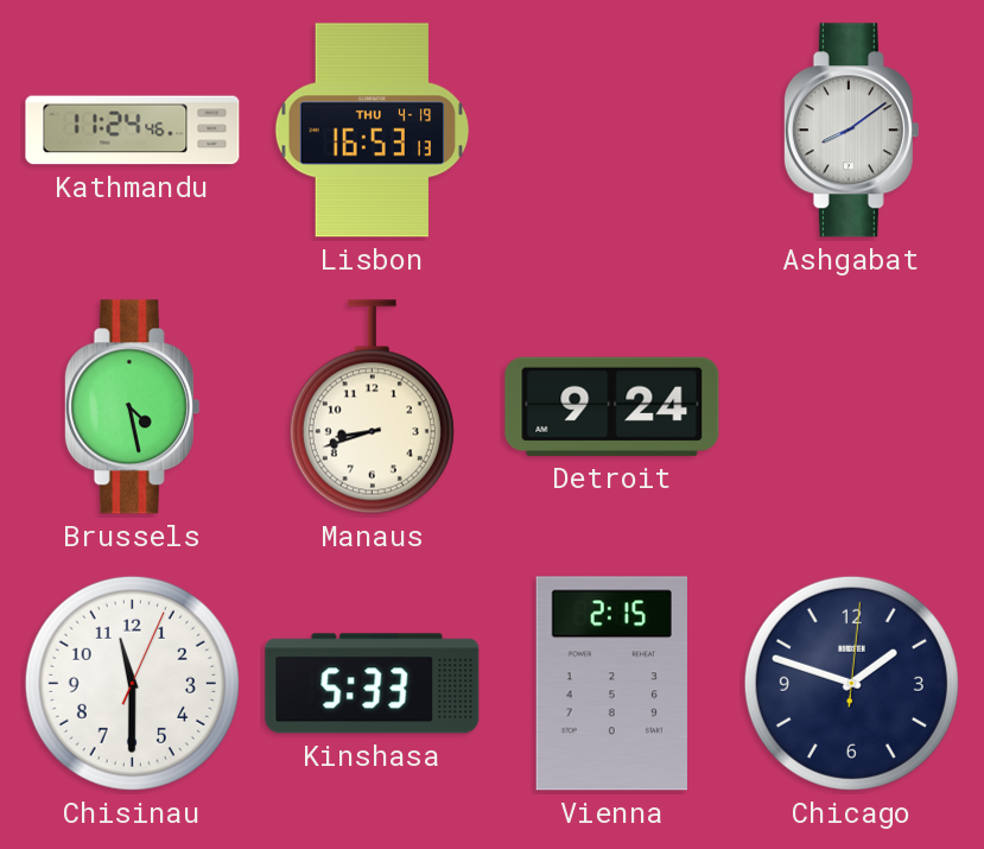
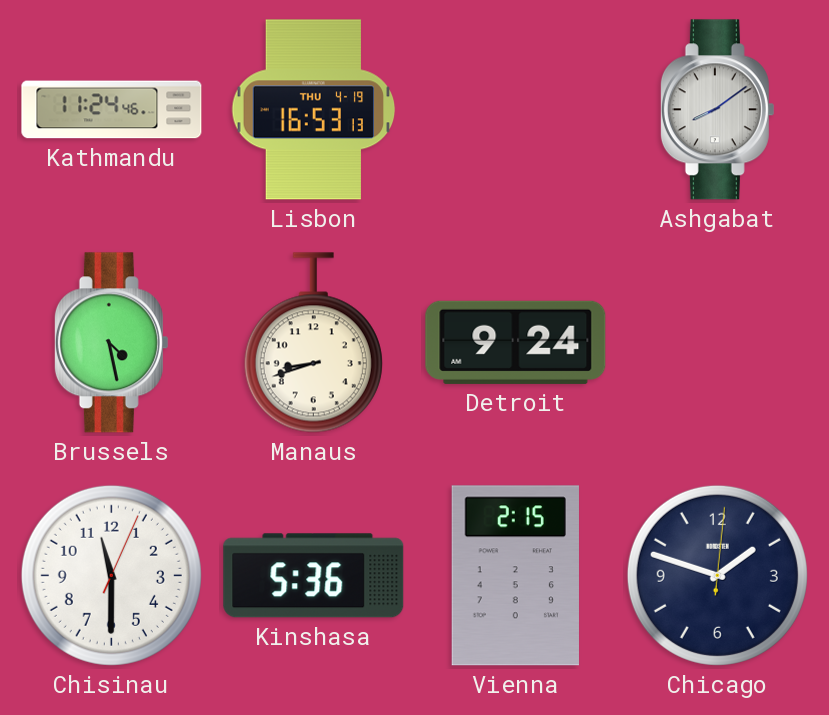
Kinshasa: 5:33 -> 5:36 (314, 576)
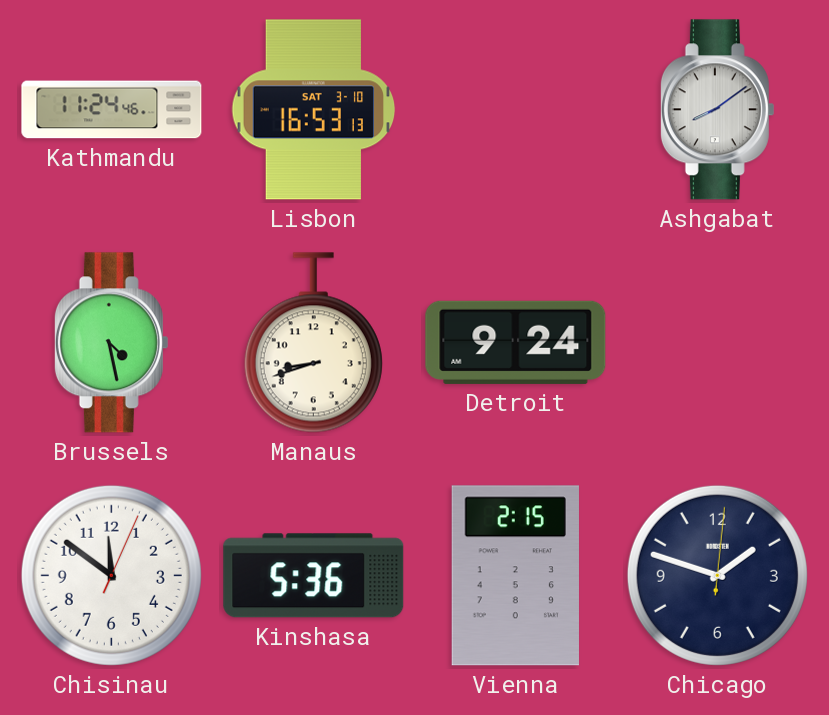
Lisbon date: THU 4-19 -> SAT 3-10 (314, 110)
Chisinau: 11:30 -> 11:51 (111, 575)
